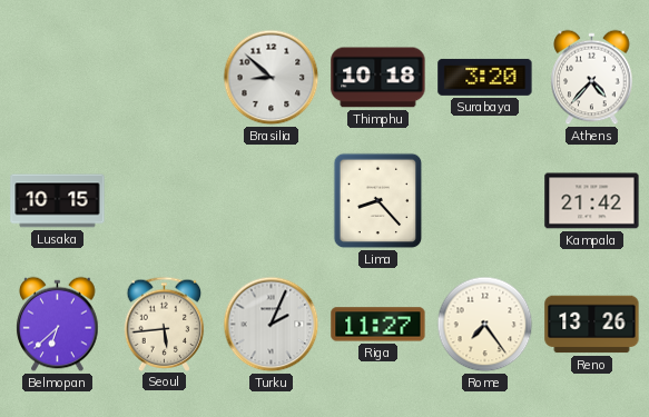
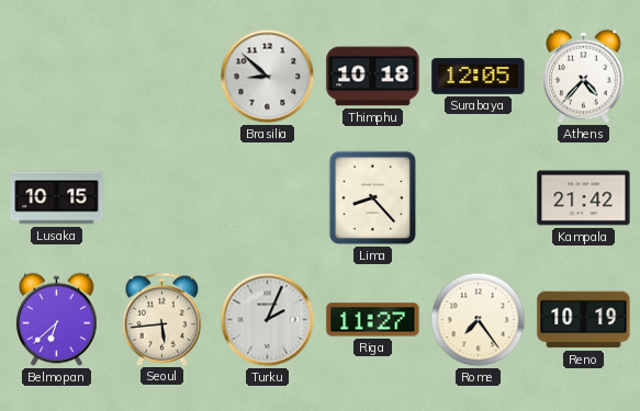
Surabaya: 3:20 -> 12:05 (479, 76)
Reno: 13:26 -> 10:19 (584, 320)
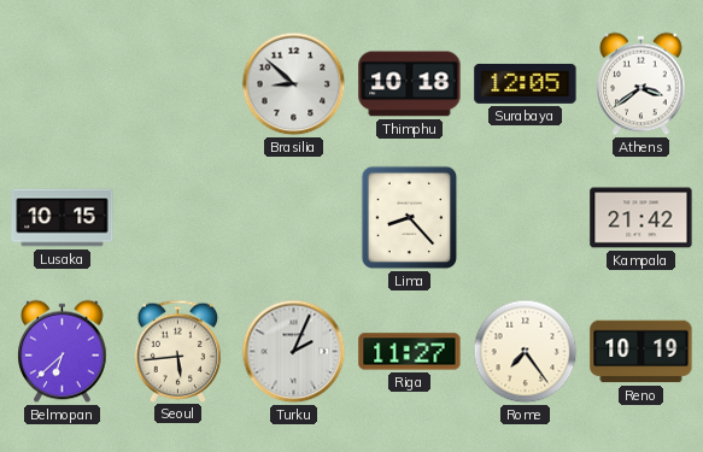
Athens: 4:37 -> 3:39 (642, 84)
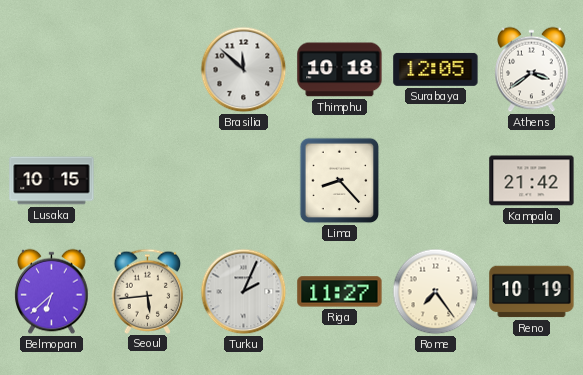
Brasilia: 8:52 -> 11:52 (244, 70)
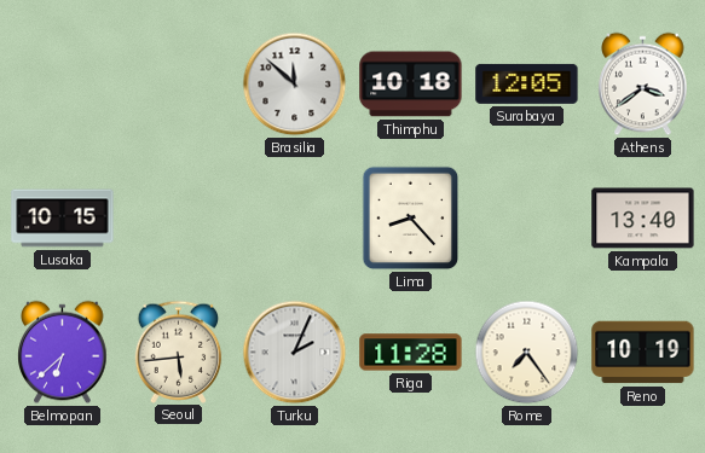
Kampala: 21:42 -> 13:40 (643, 219)
Riga: 11:27 -> 11:28 (411, 353)
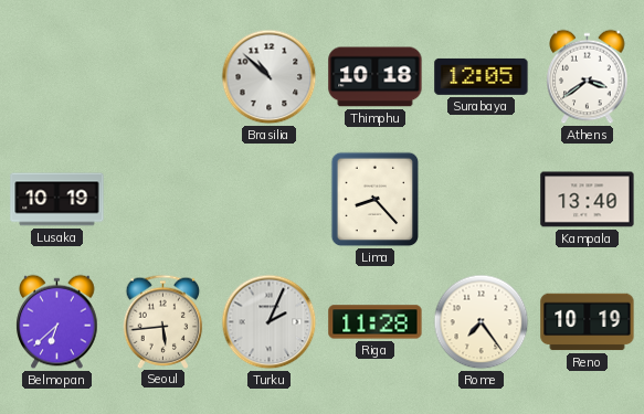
Brasilia: 11:52 -> 10:52 (270, 77)
Lusaka: 10:15 -> 10:19 (57, 200)
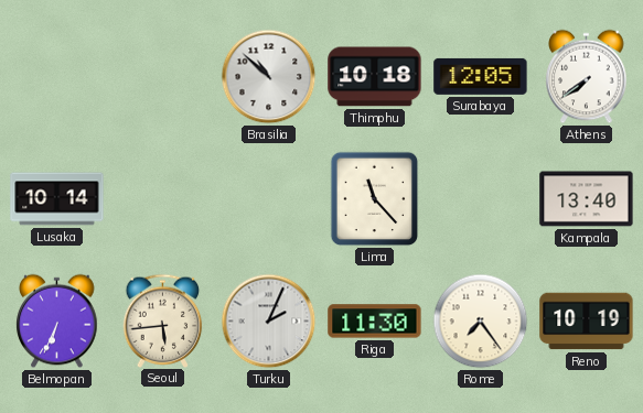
Athens: 3:39 -> 7:39 (587, 77)
Lusaka: 10:19 -> 10:14 (57, 199)
Lima: 8:23 -> 11:23 (375, 199)
Belmopan: 6:38 -> 6:34 (57, 322)
Riga: 11:28 -> 11:30 (375, 322)
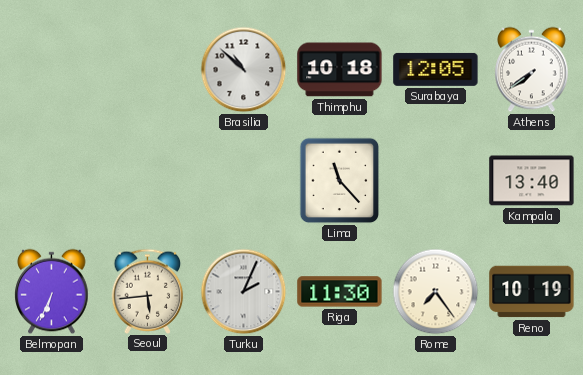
Lusaka: 10:14 -> none (57, 199)
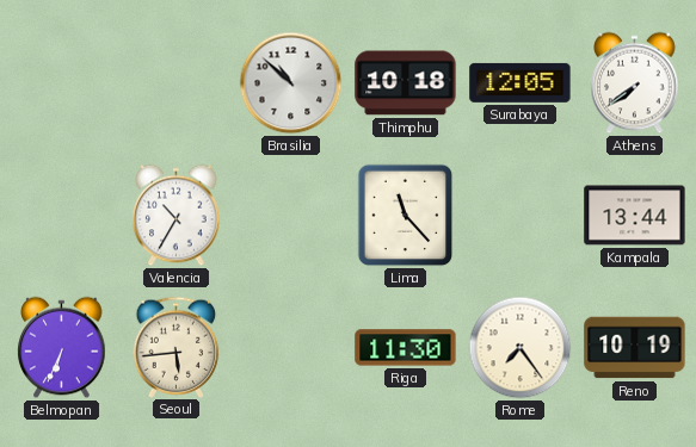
Valencia: none -> 10:35 (177, 216)
Kampala: 13:40 -> 13:44 (635, 216)
Turku: 2:04 -> none (244, 292)
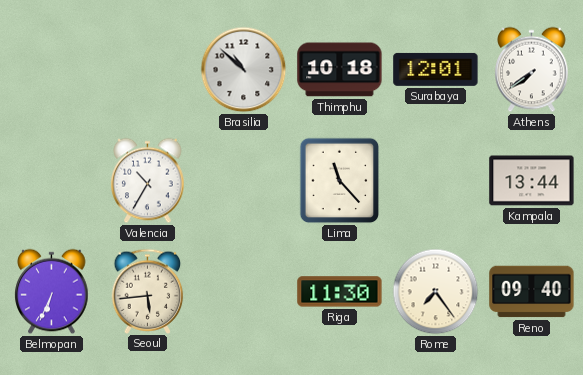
Surabaya: 12:05 -> 12:01 (436, 69)
Reno: 10:19 -> 09:40 (532, 292)
